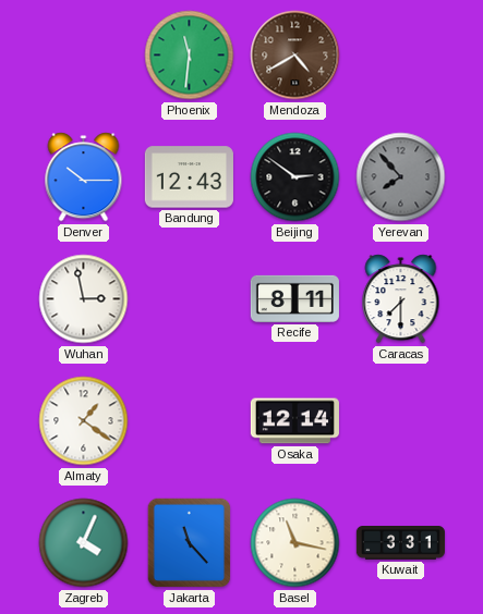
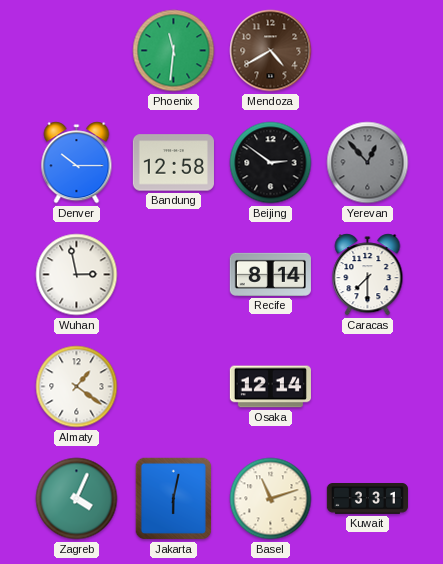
Bandung: 12:43 -> 12:58 (173, 163)
Yerevan: 7:53 -> 12:53 (368, 163)
Recife: 8:11 -> 8:14 (270, 274)
Jakarta: 11:23 -> 6:02 (174, 499)
Basel: 11:17 -> 11:12 (271, 499)
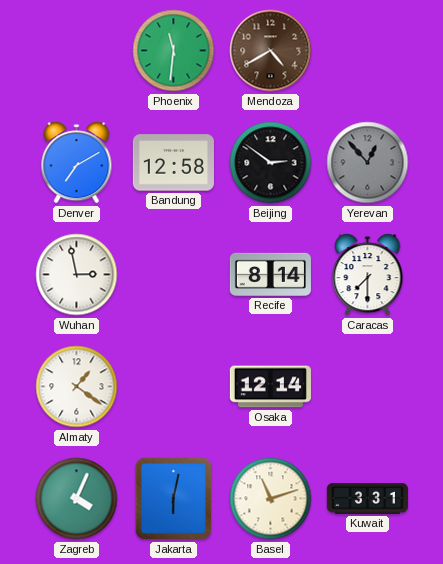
Denver: 10:15 -> 7:10 (77, 163)
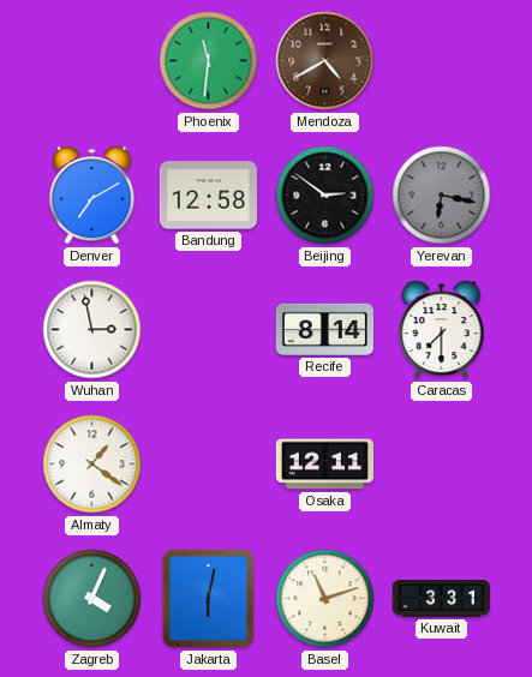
Yerevan: 12:53 -> 6:17 (442, 196)
Osaka: 12:14 -> 12:11 (324, 465)
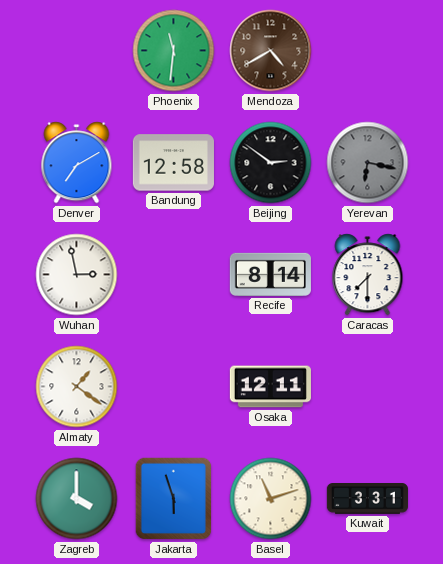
Zagreb: 4:04 -> 4:00 (77, 499)
Jakarta: 6:02 -> 5:57 (174, 499)
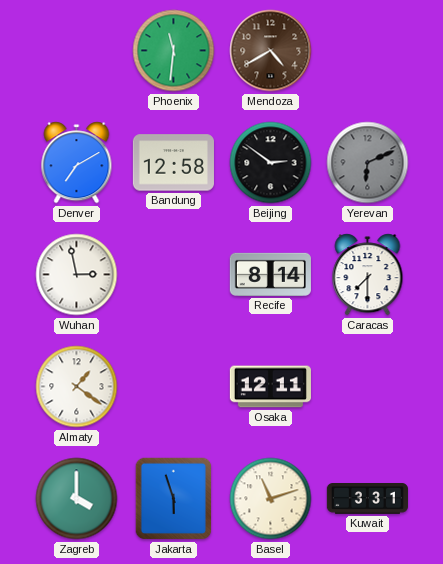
Yerevan: 6:17 -> 6:11 (368, 163)
